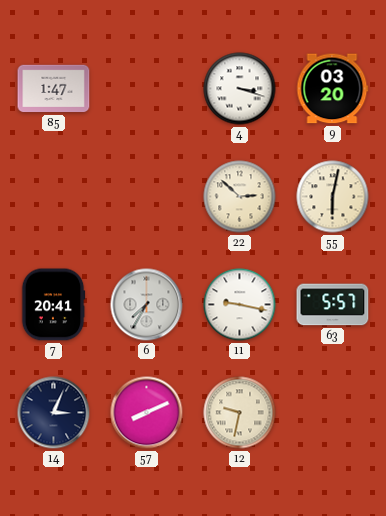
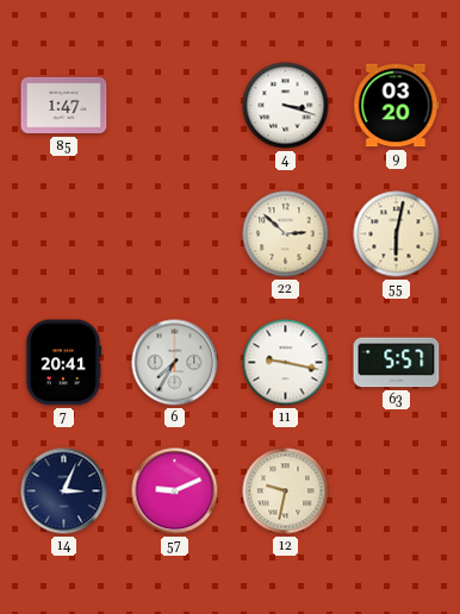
57: 8:11 -> 9:11 (175, 491)
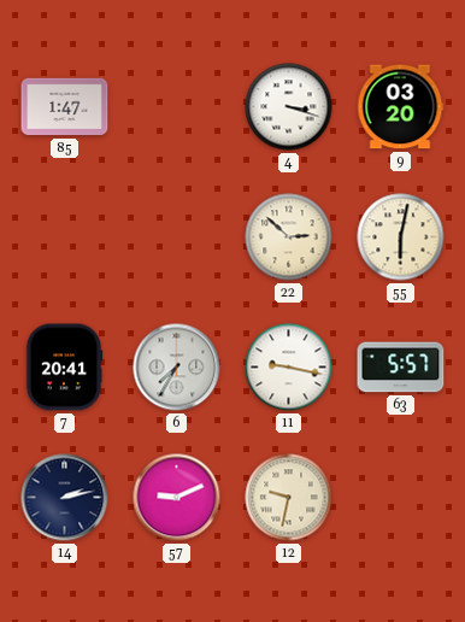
14: 3:04 -> 2:13 (65, 498)
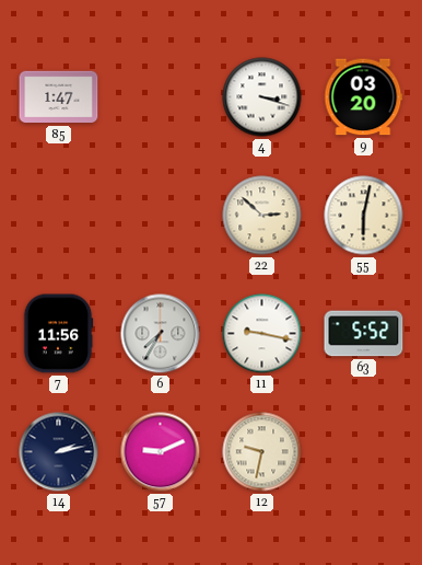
7: 20:41 -> 11:56 (58, 334)
63: 5:57 -> 5:52 (364, 334)
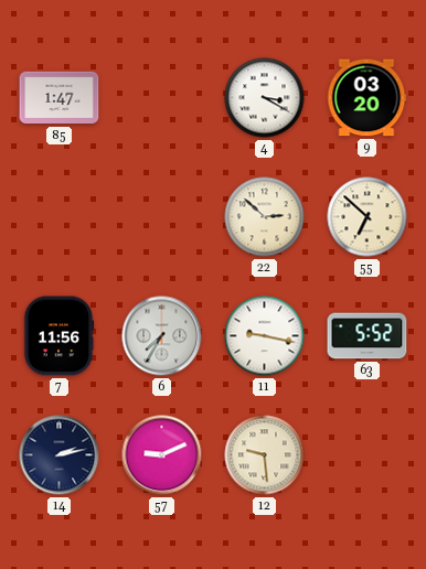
4: 3:18 -> 3:20 (265, 98)
55: 6:02 -> 6:52 (368, 217)
12: 9:32 -> 9:29 (265, 455)
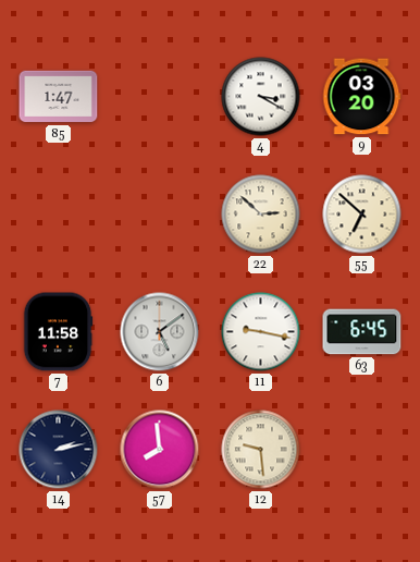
7: 11:56 -> 11:58 (58, 332)
6: 7:35 -> 5:09 (160, 332)
63: 5:52 -> 6:45 (362, 332)
57: 9:11 -> 7:59 (160, 450)
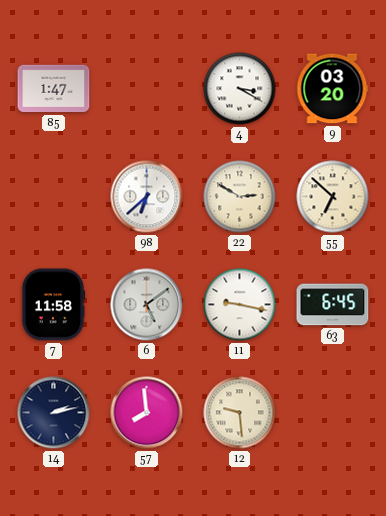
98: none -> 6:38 (147, 197)
22: 2:52 -> 2:50 (240, 197)
